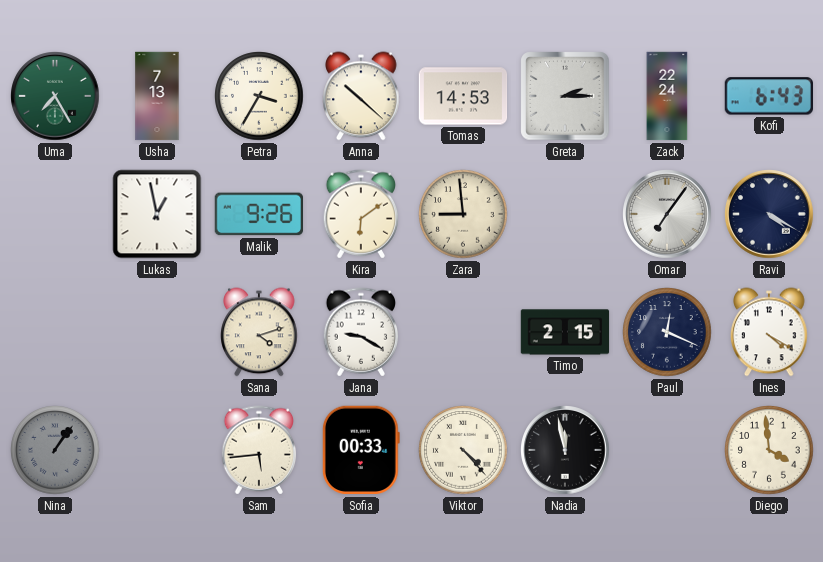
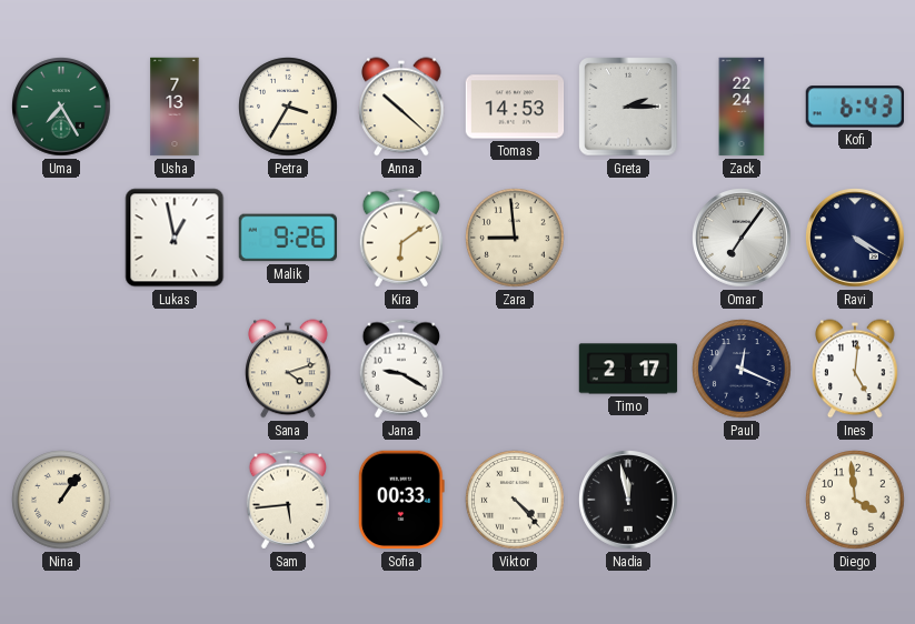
Timo: 2:15 -> 2:17 (628, 369)
Ines: 4:20 -> 5:01 (855, 369)
Nina dial: grey -> cream (61, 500)
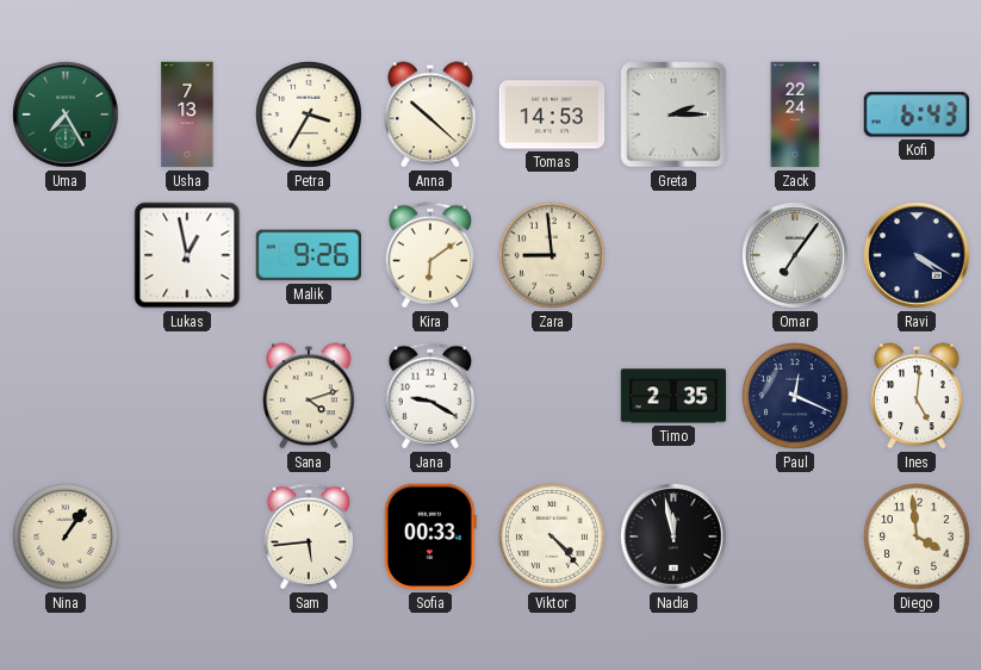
Timo: 2:17 -> 2:35 (673, 396)
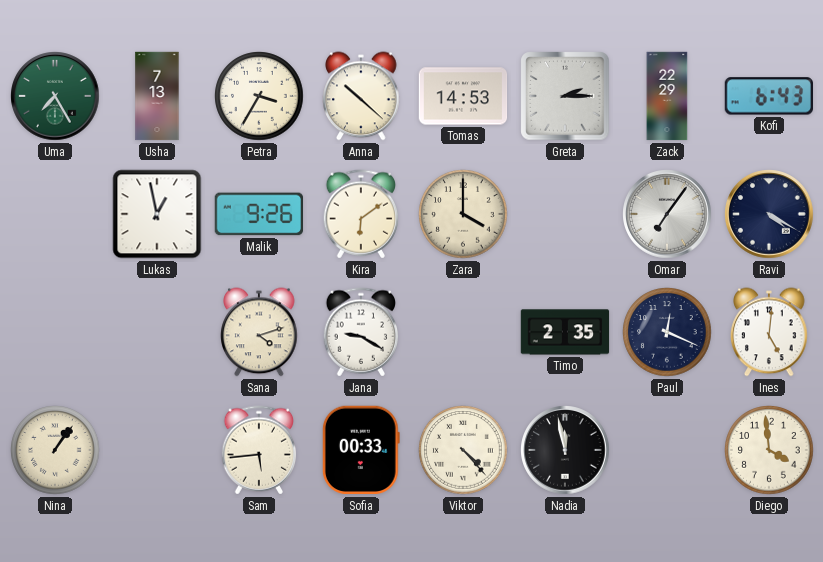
Zack: 22:24 -> 22:29 (667, 96)
Zara: 8:59 -> 4:00 (463, 214)
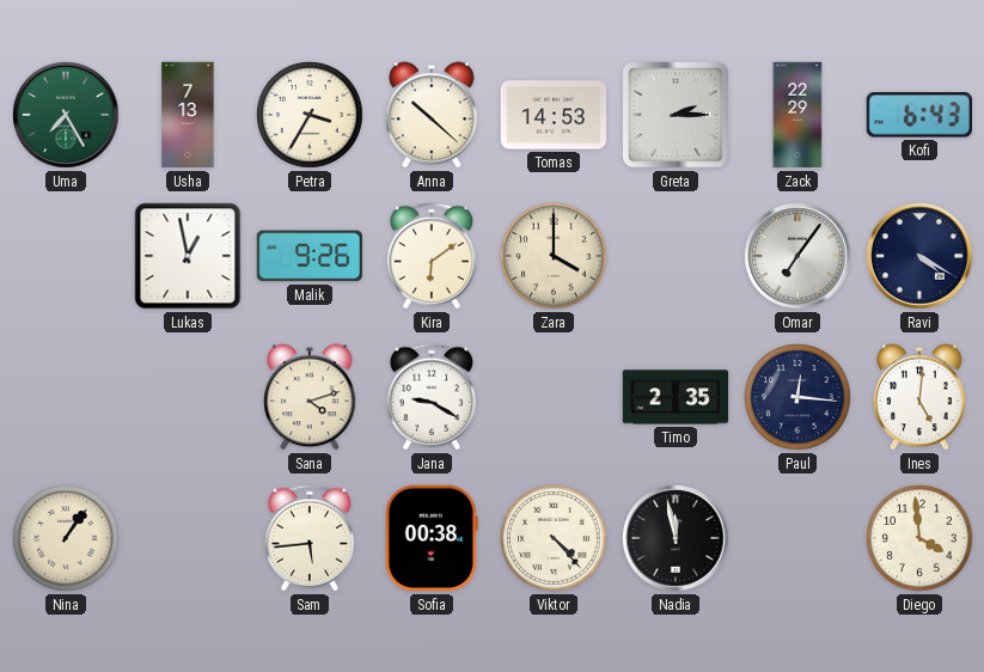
Paul: 12:19 -> 12:16 (797, 397)
Sofia: 00:33 -> 00:38 (432, 538)
